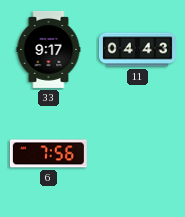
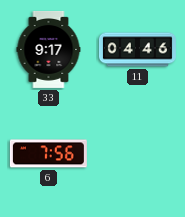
11: 04:43 -> 04:46 (137, 50)
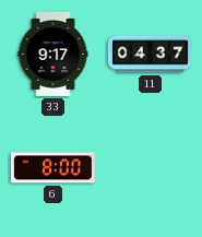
11: 04:46 -> 04:37 (150, 55)
6: 7:56 -> 8:00 (52, 168)
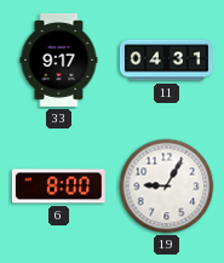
11: 04:37 -> 04:31 (166, 61)
19: none -> 9:05 (167, 187)
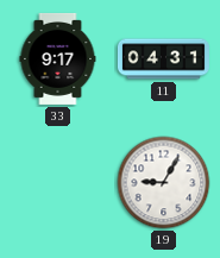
6: 8:00 -> none (58, 187)
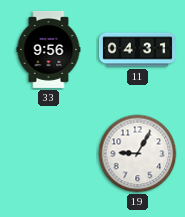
33: 9:17 -> 9:56 (49, 49)
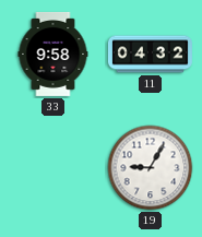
33: 9:56 -> 9:58 (54, 54)
11: 04:31 -> 04:32 (150, 55)
